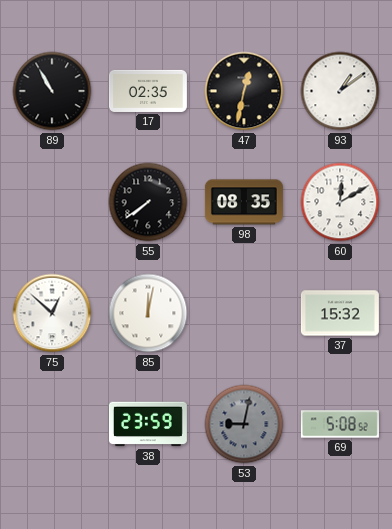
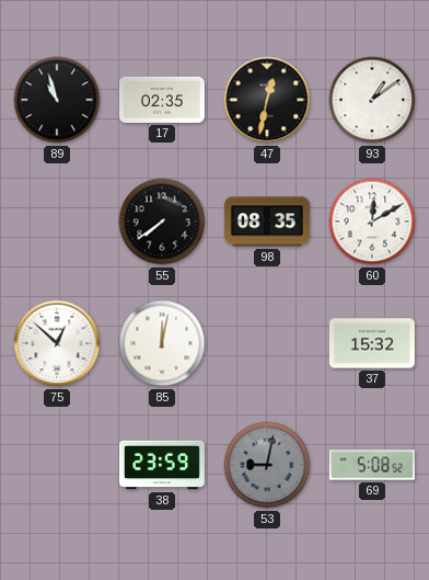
89: 10:55 -> 10:57 (57, 100)
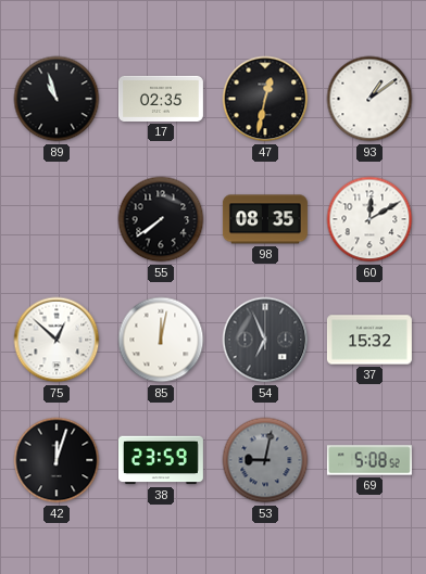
54: none -> 6:56 (265, 340)
42: none -> 12:03 (57, 460)
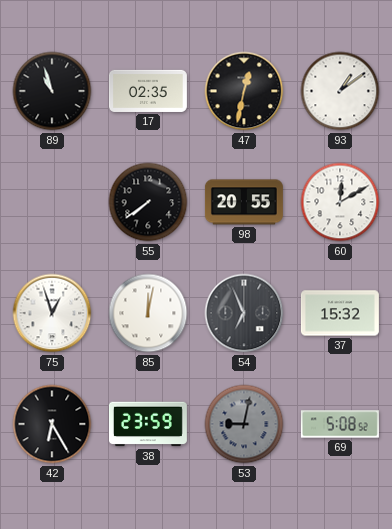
98: 08:35 -> 20:55 (244, 202)
75: 12:52 -> 12:57 (52, 313)
42: 12:03 -> 6:25 (52, 424)
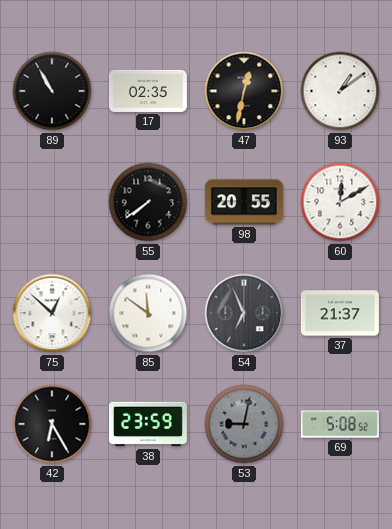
89: 10:57 -> 10:55 (52, 91)
75: 12:57 -> 12:52 (52, 313)
85: 12:02 -> 11:51 (148, 313)
37: 15:32 -> 21:37 (340, 313)
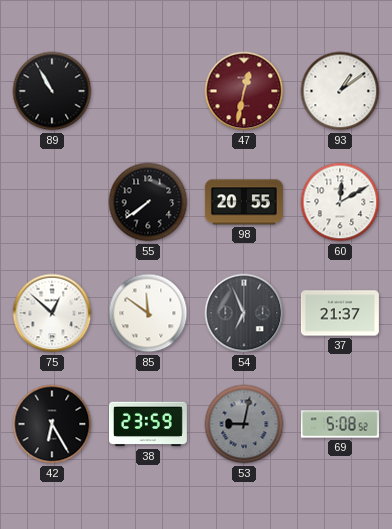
17: 02:35 -> none (148, 91)
47 dial: black -> burgundy (244, 91)
